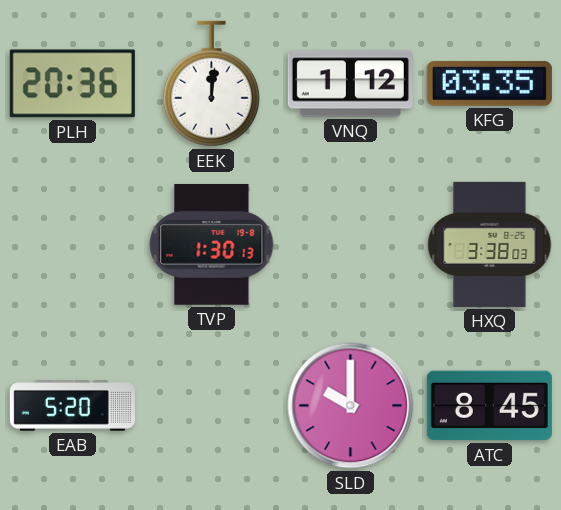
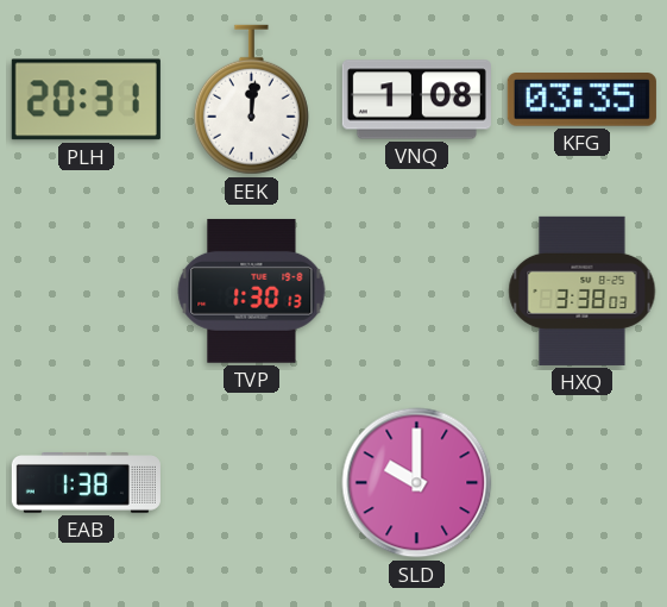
PLH: 20:36 -> 20:31 (86, 100)
VNQ: 1:12 -> 1:08 (416, 100)
EAB: 5:20 -> 1:38 (86, 483)
ATC: 8:45 -> none (489, 406)
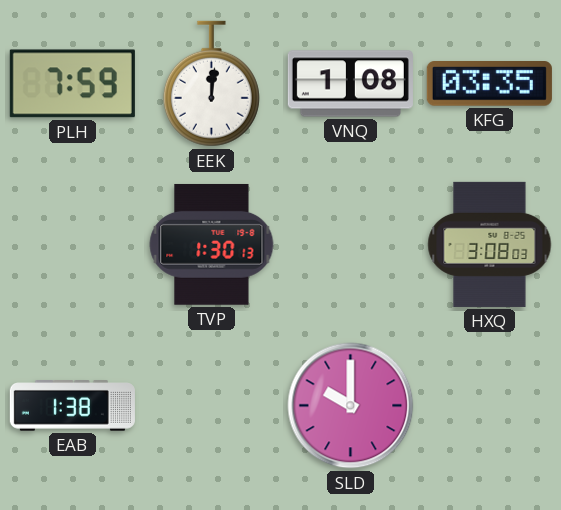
PLH: 20:31 -> 7:59 (72, 84)
HXQ: 3:38 -> 3:08 (490, 244)
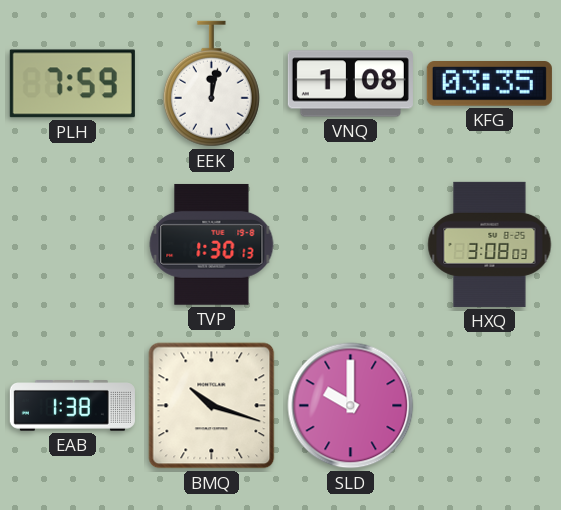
EEK: 12:01 -> 12:02 (211, 84)
BMQ: none -> 10:18 (212, 406)
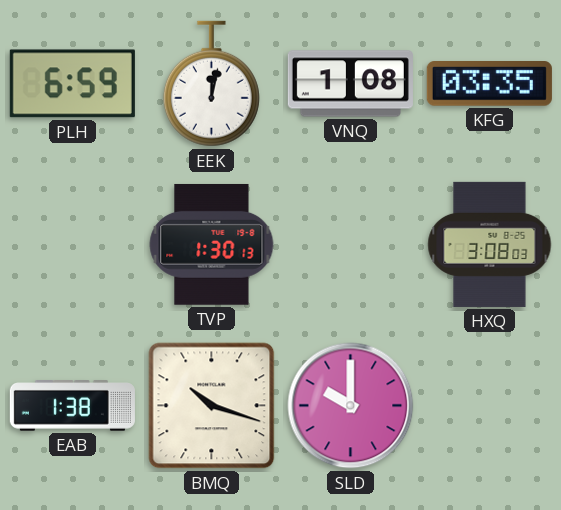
PLH: 7:59 -> 6:59 (72, 84)
